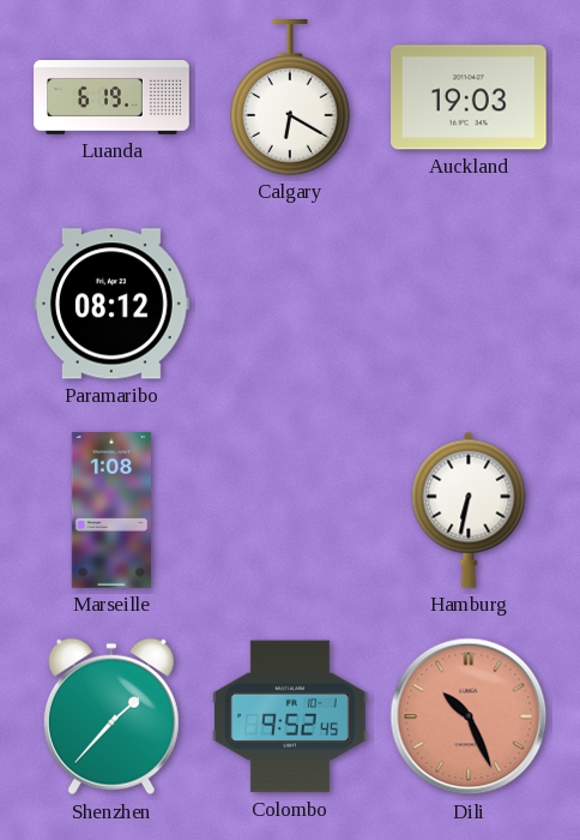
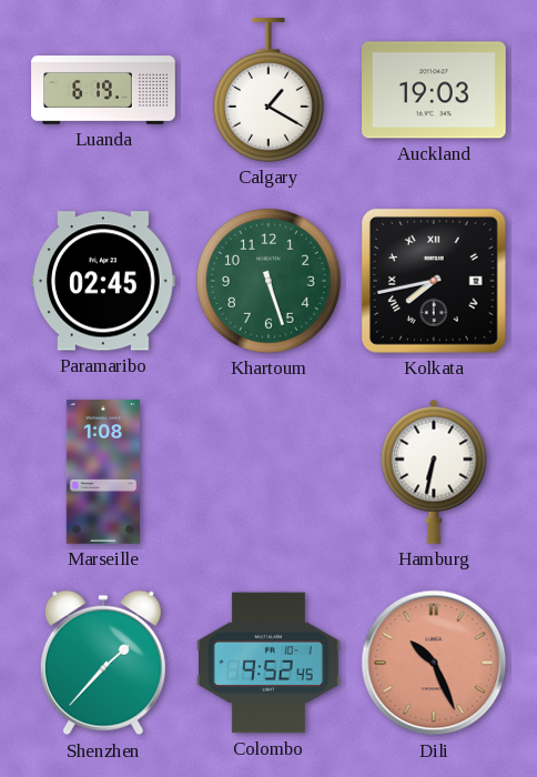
Calgary: 6:20 -> 1:20 (268, 91)
Paramaribo: 08:12 -> 02:45 (104, 281)
Khartoum: none -> 5:27 (268, 281)
Kolkata: none -> 7:43 (434, 281)
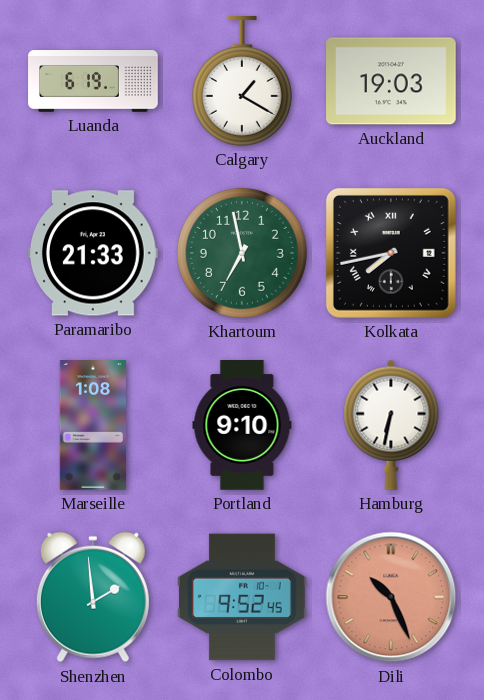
Paramaribo: 02:45 -> 21:33 (94, 253)
Khartoum: 5:27 -> 6:58 (242, 253)
Portland: none -> 9:10 (242, 425)
Shenzhen: 1:37 -> 1:59 (93, 597)
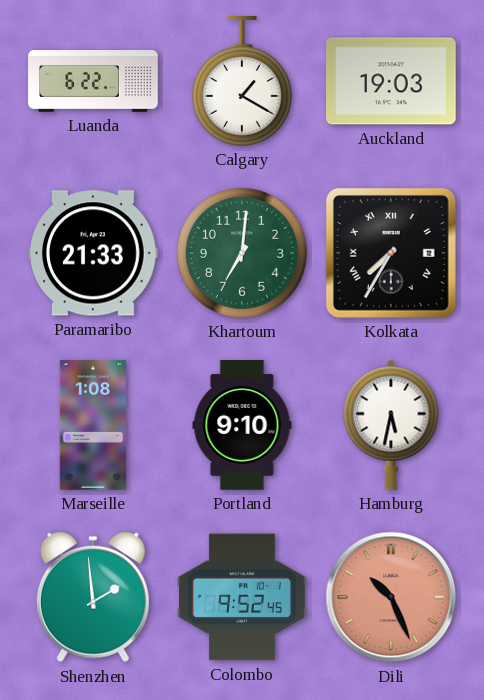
Luanda: 6:19 -> 6:22 (93, 82)
Khartoum: 6:58 -> 7:01 (242, 253)
Kolkata: 7:43 -> 7:35 (391, 253)
Hamburg: 6:32 -> 5:32 (391, 425)
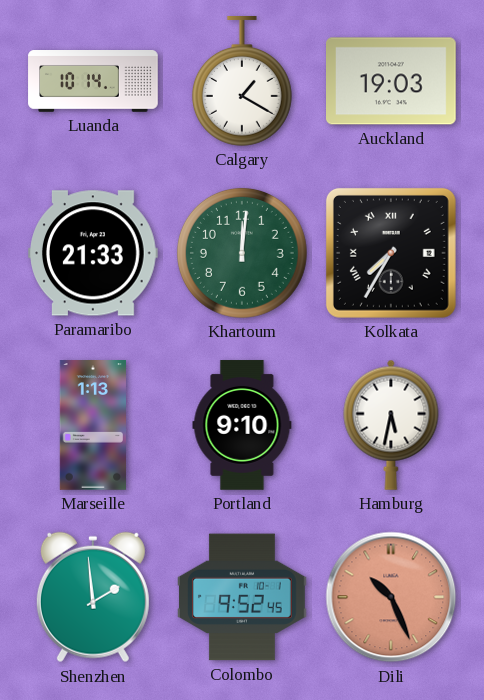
Luanda: 6:22 -> 10:14 (93, 82)
Khartoum: 7:01 -> 12:01 (242, 253)
Marseille: 1:08 -> 1:13 (93, 425)
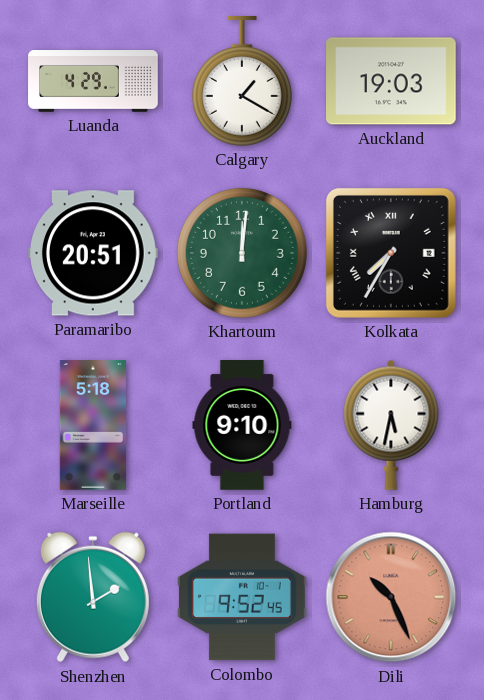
Luanda: 10:14 -> 4:29 (93, 82)
Paramaribo: 21:33 -> 20:51 (94, 253)
Marseille: 1:13 -> 5:18 (93, 425)
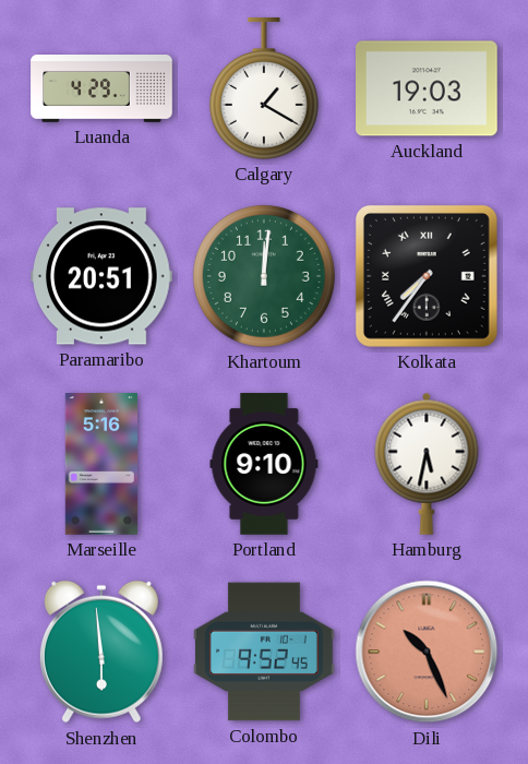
Kolkata: 7:35 -> 7:36 (427, 276)
Marseille: 5:18 -> 5:16 (101, 464)
Shenzhen: 1:59 -> 5:59 (101, 652)
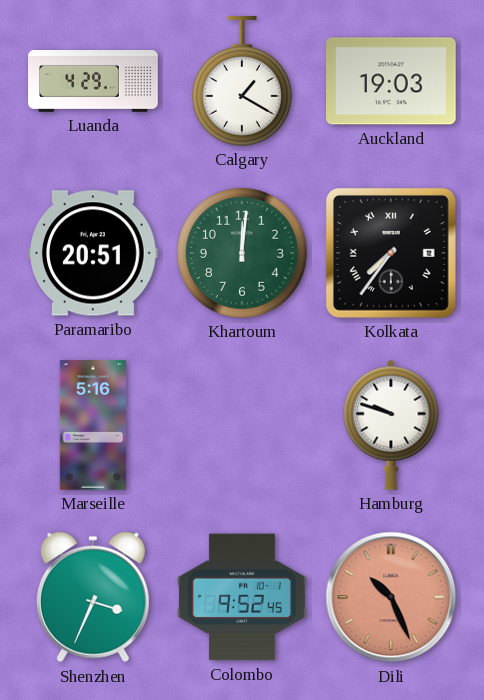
Portland: 9:10 -> none (264, 464)
Hamburg: 5:32 -> 9:48 (391, 425)
Shenzhen: 5:59 -> 3:34 (93, 597)
